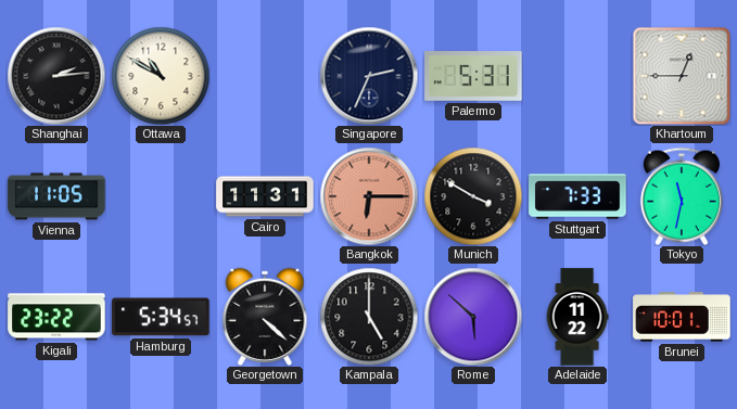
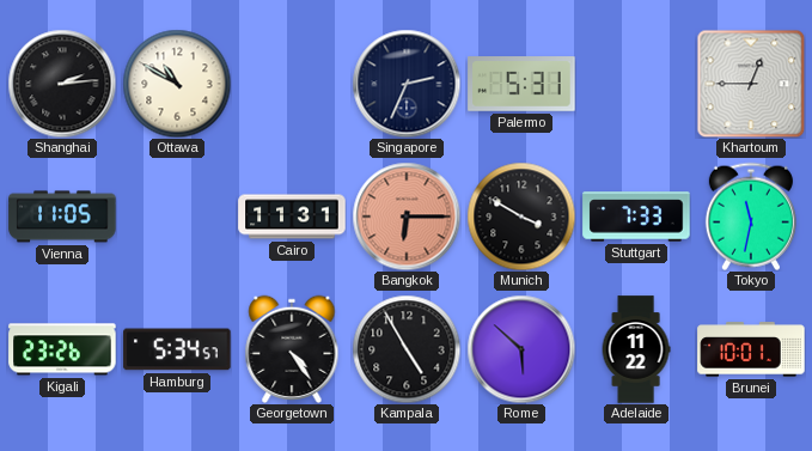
Kigali: 23:22 -> 23:26 (62, 349)
Georgetown: 4:22 -> 4:24 (292, 349)
Kampala: 5:00 -> 4:55 (407, 349)
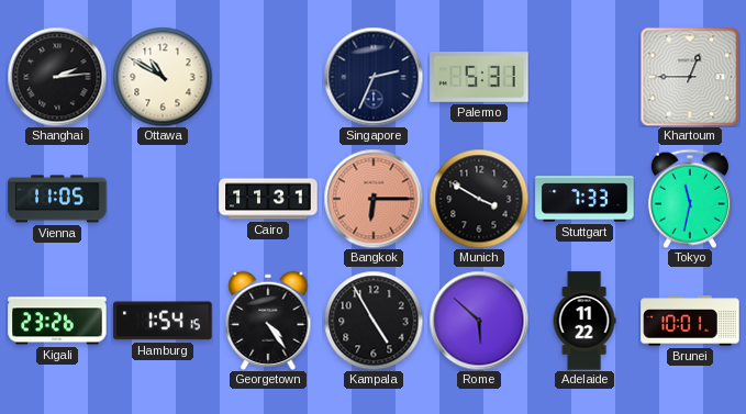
Hamburg: 5:34 -> 1:54 (163, 321)
